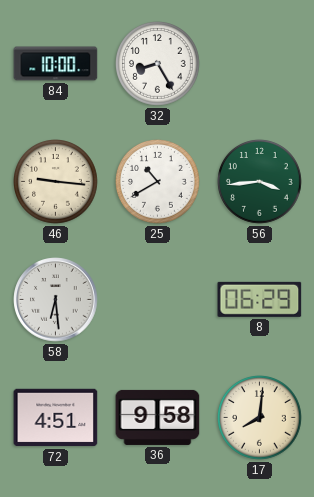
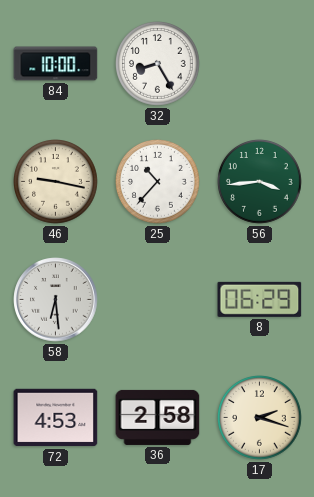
46: 9:16 -> 9:17 (56, 182)
25: 10:40 -> 10:37 (158, 182)
72: 4:51 -> 4:53 (56, 418)
36: 9:58 -> 2:58 (158, 417)
17: 8:01 -> 2:18 (260, 418)
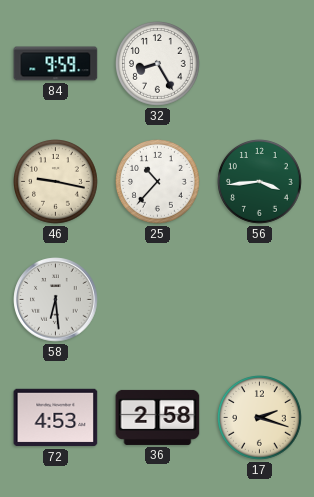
84: 10:00 -> 9:59 (56, 64)
8: 06:29 -> none (260, 299)
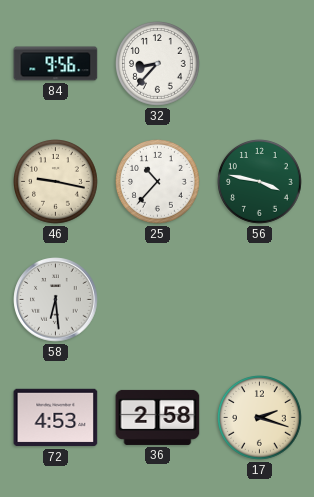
84: 9:59 -> 9:56 (56, 64)
32: 8:25 -> 8:37 (158, 64)
56: 3:44 -> 3:47 (260, 182)
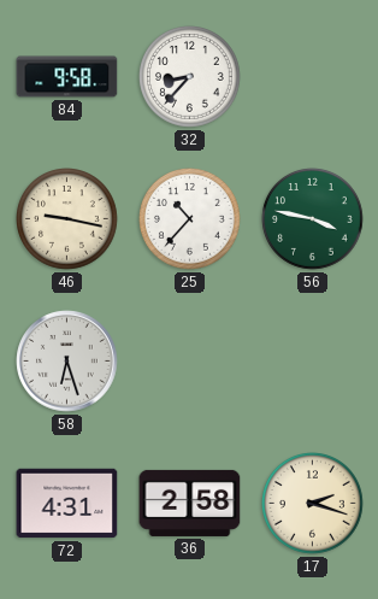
84: 9:56 -> 9:58 (67, 77)
58: 6:29 -> 6:27 (67, 362)
72: 4:53 -> 4:31 (67, 504)
